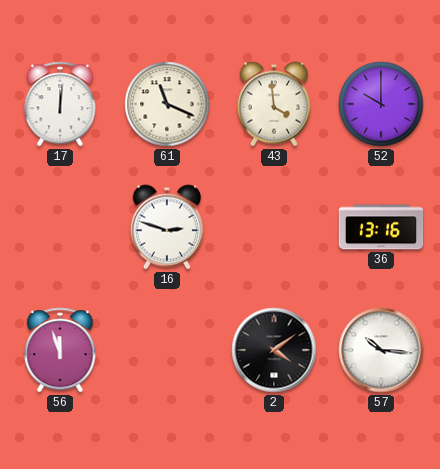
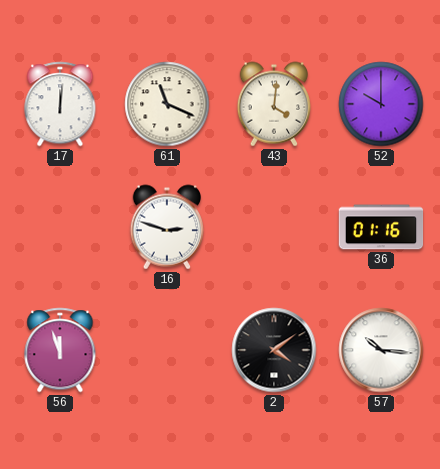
43: 3:59 -> 4:01 (273, 104)
36: 13:16 -> 01:16 (381, 227)
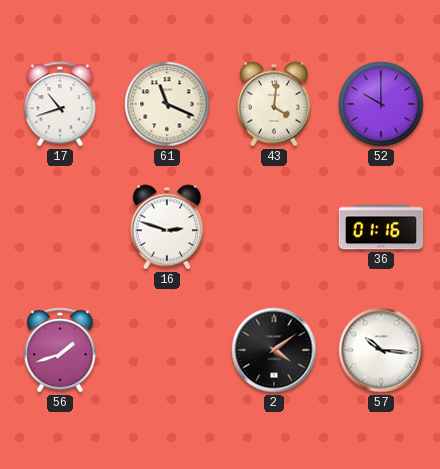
17: 12:01 -> 10:42 (60, 104)
56: 11:57 -> 1:42 (60, 350)
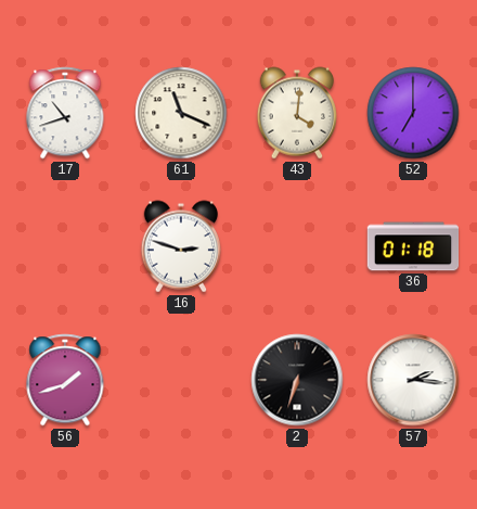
52: 10:00 -> 7:00 (413, 113)
36: 01:16 -> 01:18 (413, 246)
2: 4:09 -> 6:33 (297, 380)
57: 10:16 -> 2:16 (413, 380)
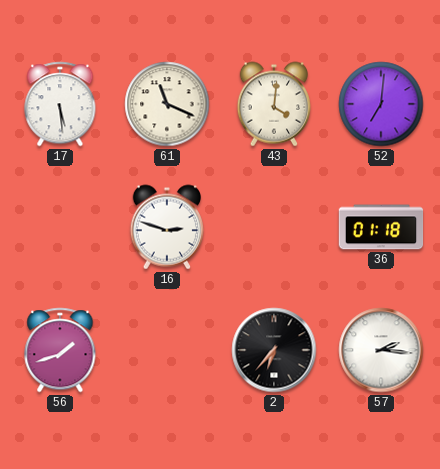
17: 10:42 -> 5:29 (60, 104)
52: 7:00 -> 7:01 (381, 104)
2: 6:33 -> 6:37 (274, 350)
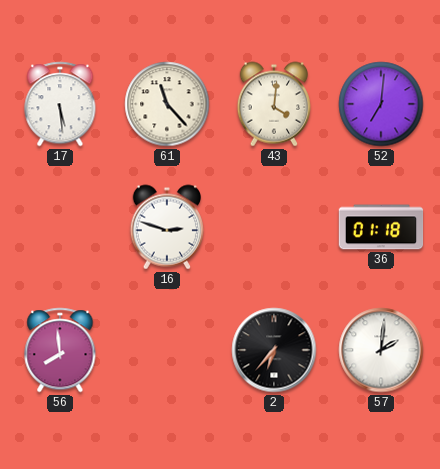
61: 11:19 -> 11:23 (167, 104)
56: 1:42 -> 7:59 (60, 350)
57: 2:16 -> 2:01 (381, 350)
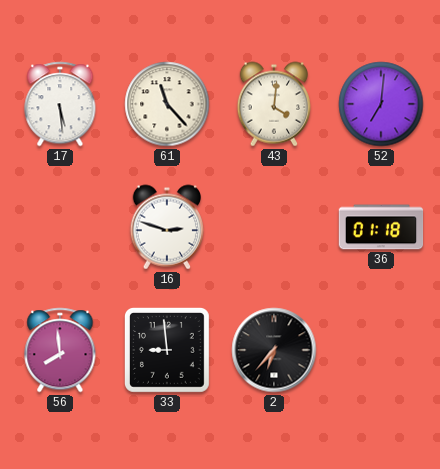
33: none -> 8:59 (168, 351)
57: 2:01 -> none (381, 350)
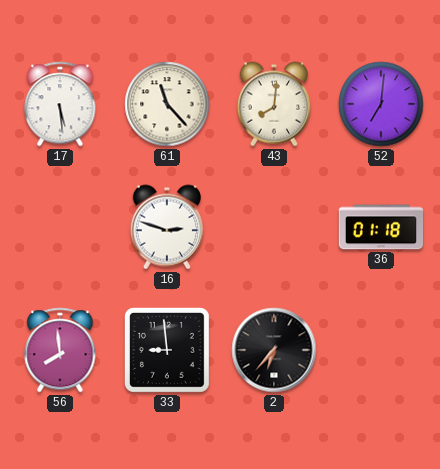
43: 4:01 -> 8:01 (273, 104)
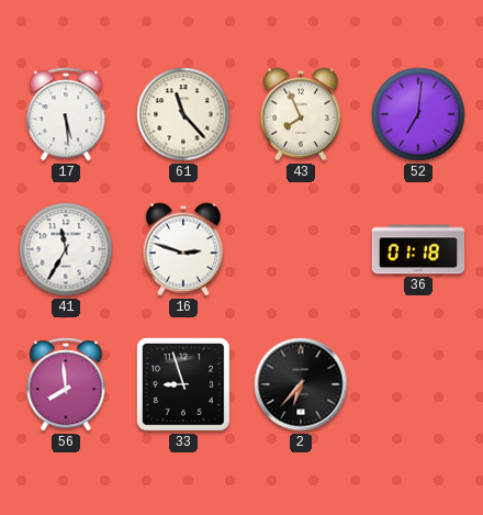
43: 8:01 -> 7:56 (300, 114)
41: none -> 11:35 (66, 249)
33: 8:59 -> 8:57 (184, 385)
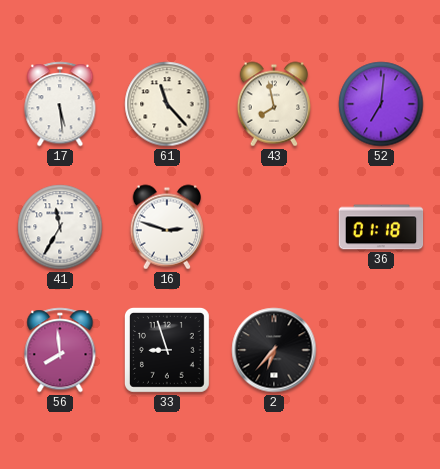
43: 7:56 -> 7:58 (273, 104)
